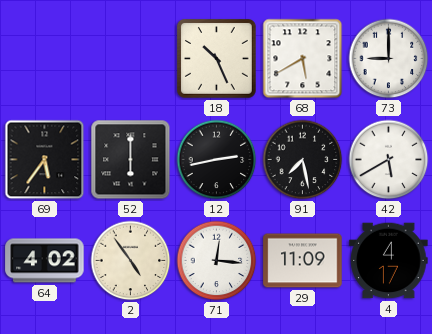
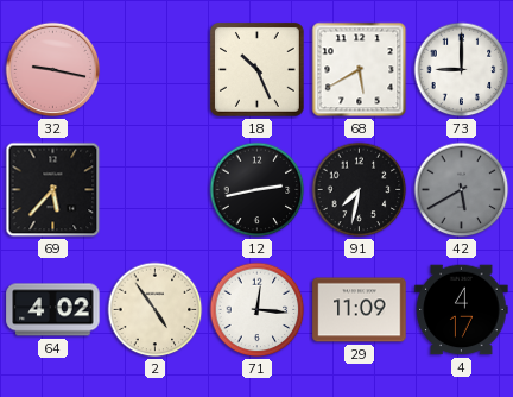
32: none -> 9:17 (53, 70)
69: 5:36 -> 5:37 (53, 190)
52: 6:00 -> none (131, 160)
91: 7:28 -> 7:32 (360, 190)
42 dial: white -> grey (462, 190)
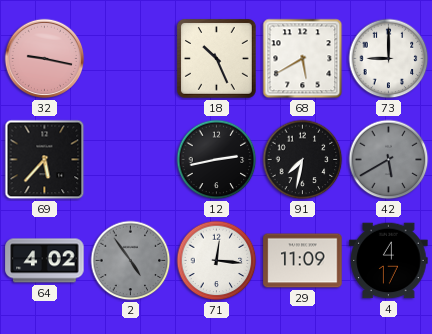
2 dial: cream -> grey (131, 261)
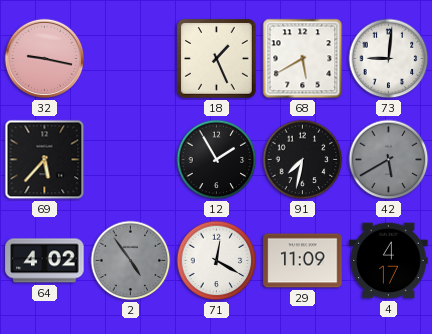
18: 10:26 -> 1:26 (216, 58)
73: 9:00 -> 9:01 (389, 59)
12: 2:43 -> 1:55 (217, 160)
71: 12:16 -> 12:20 (217, 261)
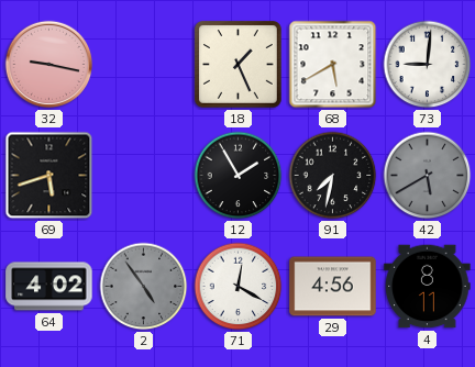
69: 5:37 -> 5:42 (49, 176)
29: 11:09 -> 4:56 (333, 287)
4: 4:17 -> 8:11 (428, 287)
